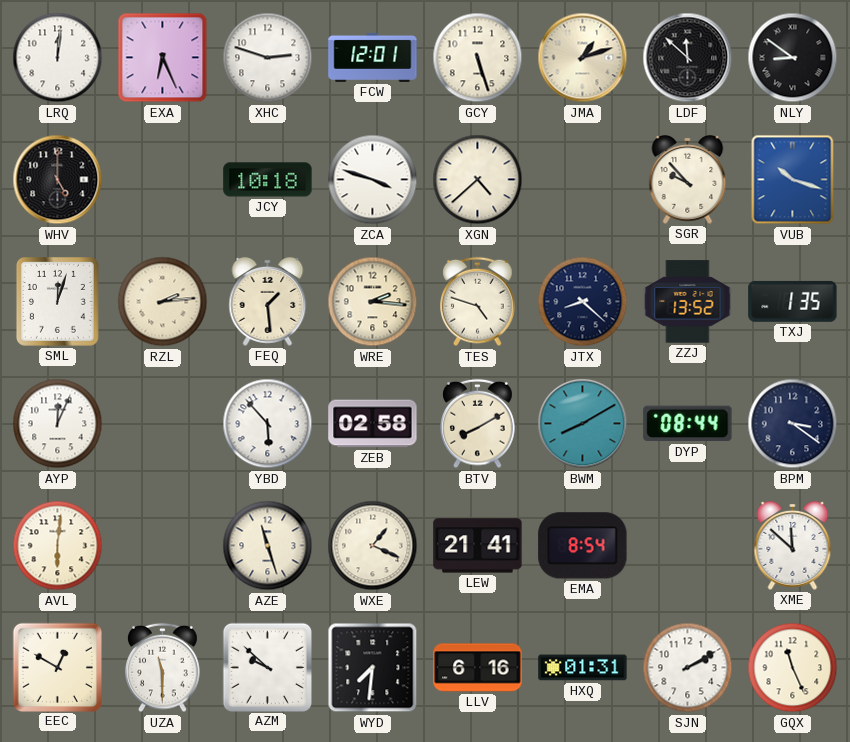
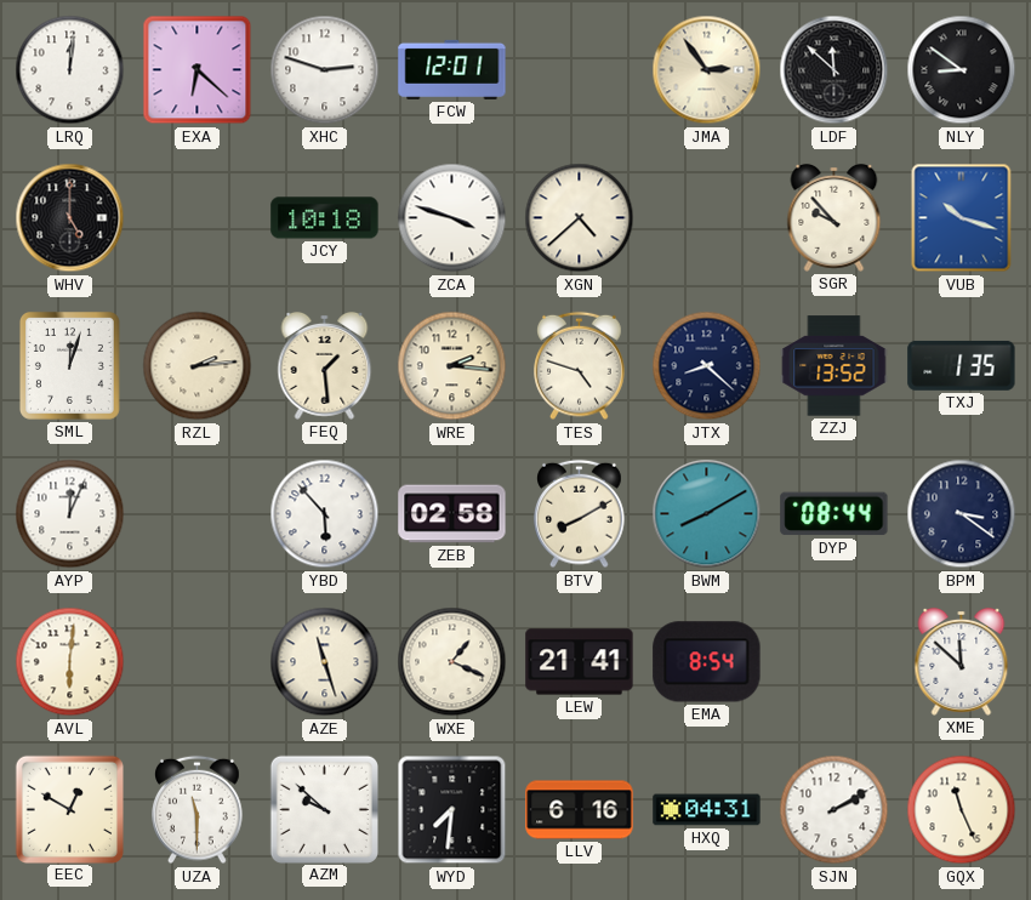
EXA: 6:26 -> 6:22 (198, 70)
GCY: 5:27 -> none (478, 58)
JMA: 1:12 -> 2:54 (707, 70)
HXQ: 01:31 -> 04:31 (707, 810)
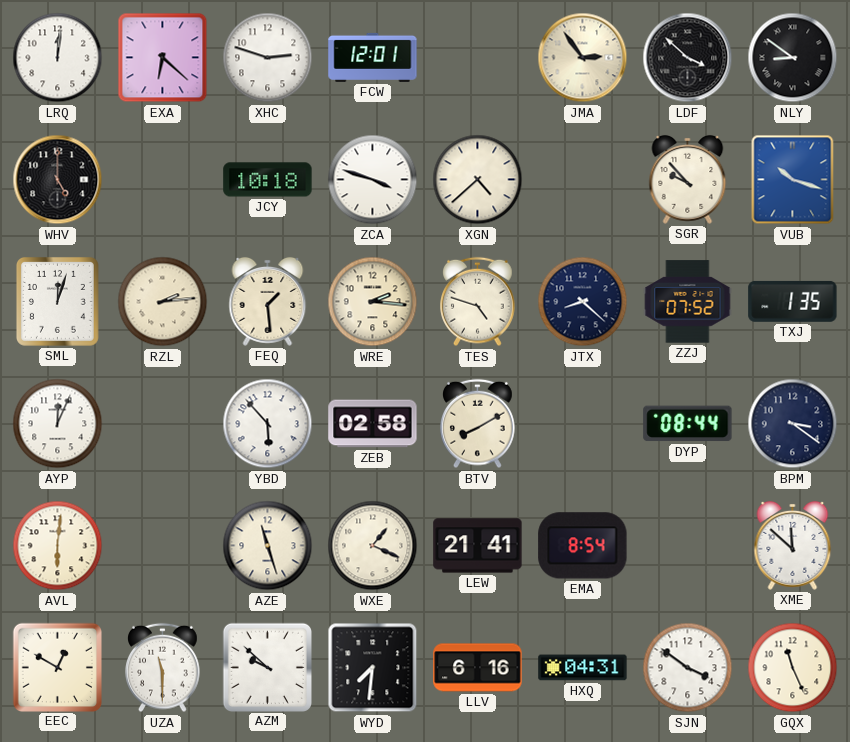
LDF: 11:52 -> 3:52 (688, 58)
ZZJ: 13:52 -> 07:52 (688, 302)
BWM: 8:10 -> none (707, 514)
SJN: 2:10 -> 3:51 (688, 668)
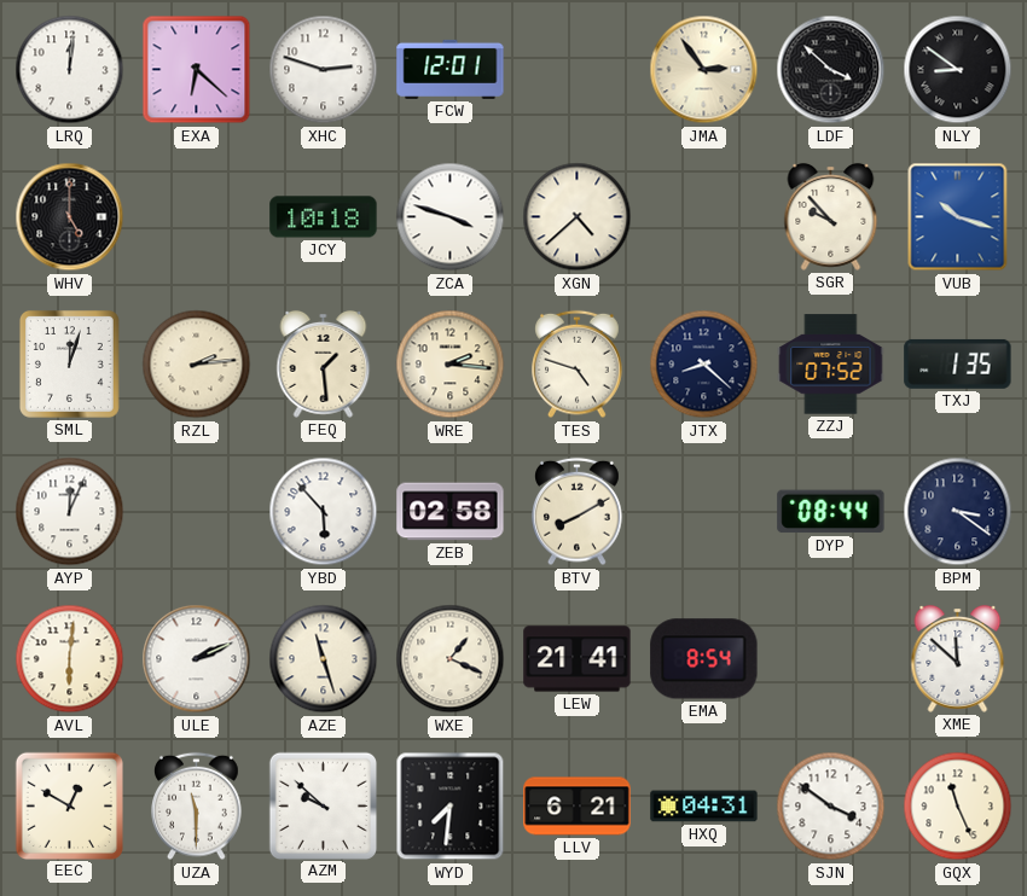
ULE: none -> 2:11 (197, 659)
LLV: 6:16 -> 6:21 (578, 807)
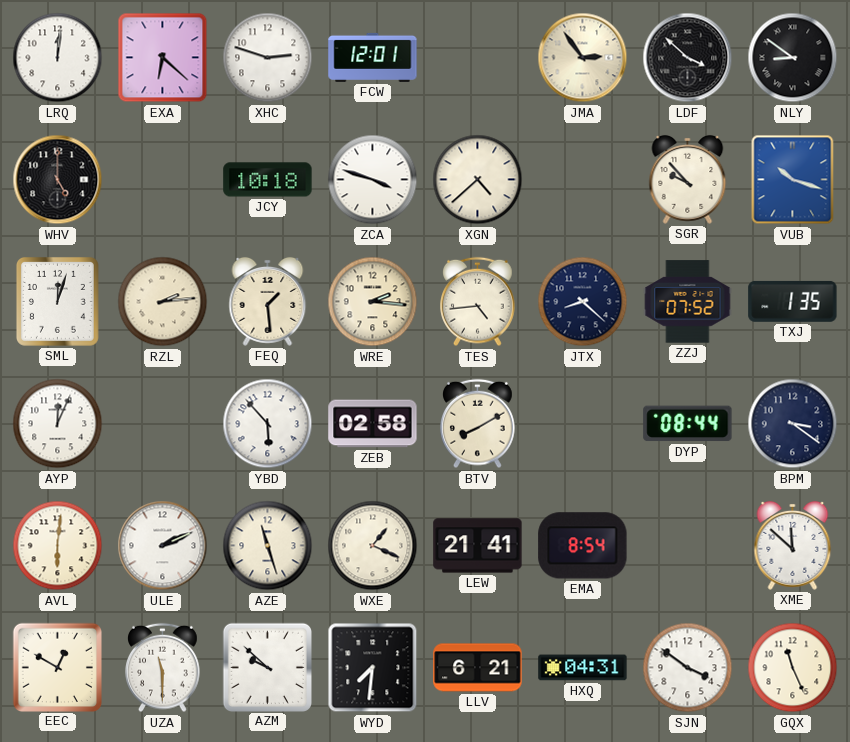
TES: 4:48 -> 4:44 (478, 302)
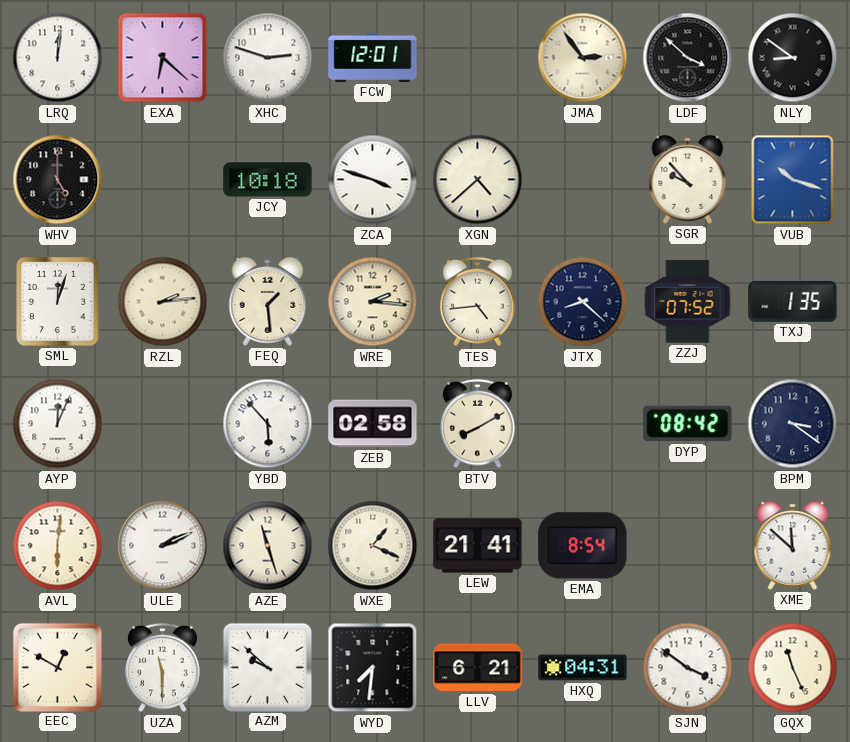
DYP: 08:44 -> 08:42 (688, 424)
